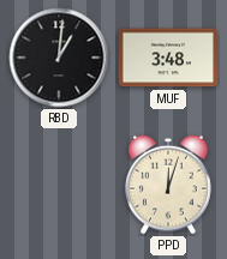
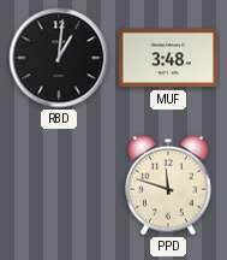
PPD: 12:03 -> 11:48 (169, 185)
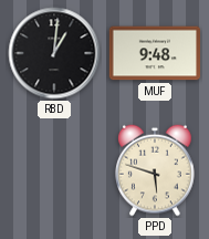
MUF: 3:48 -> 9:48 (155, 53)
PPD: 11:48 -> 5:48 (156, 170)
